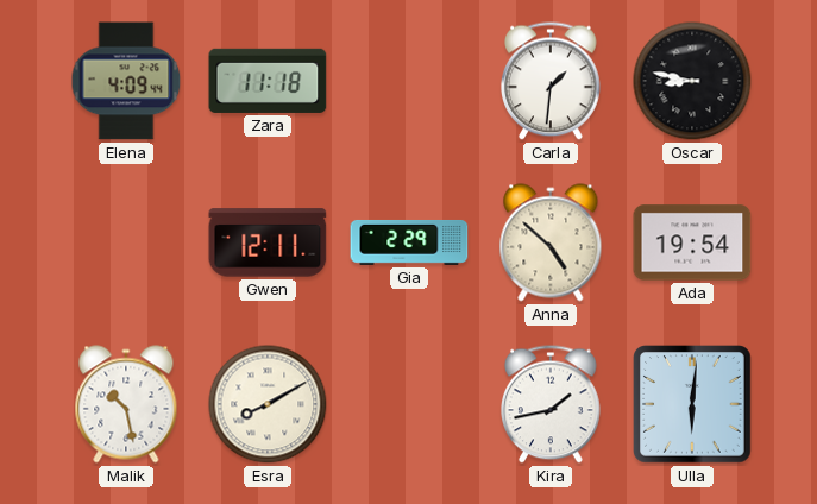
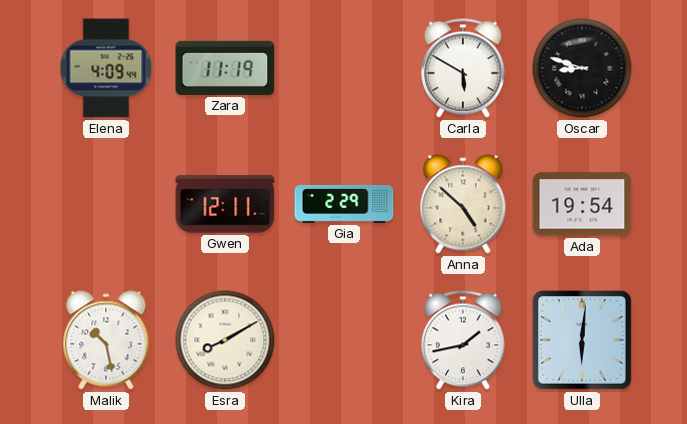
Zara: 11:18 -> 11:19 (225, 68)
Carla: 1:31 -> 5:50 (464, 68)
Oscar: 8:47 -> 8:48 (582, 68)
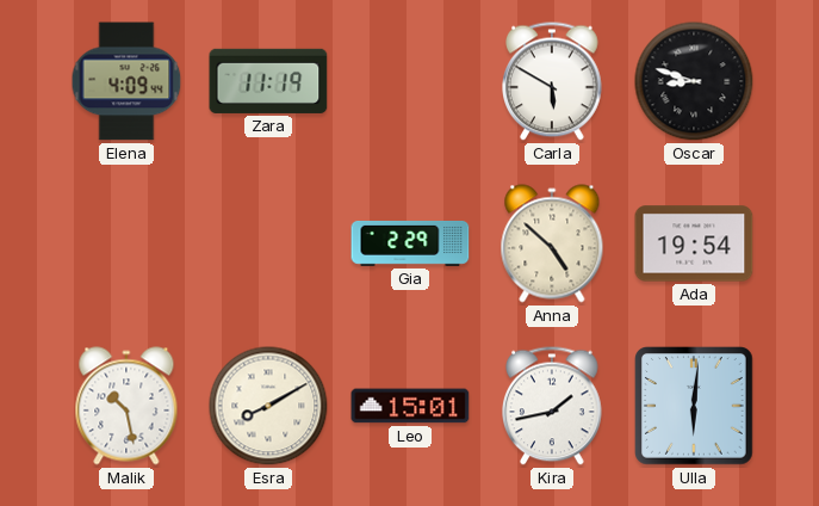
Gwen: 12:11 -> none (225, 204)
Leo: none -> 15:01 (410, 406)
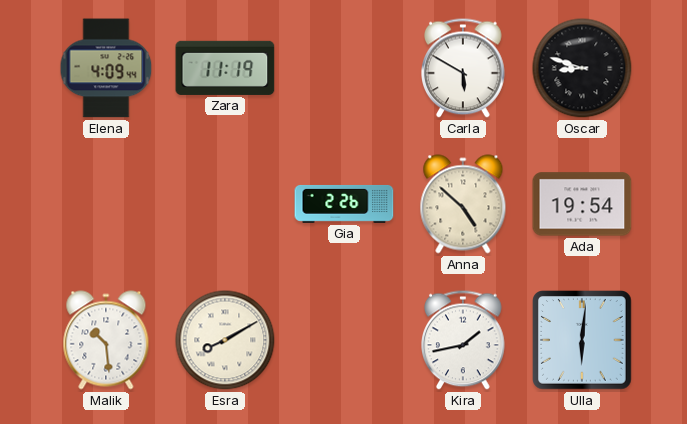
Gia: 2:29 -> 2:26 (344, 204)
Malik: 10:28 -> 10:29 (106, 340)
Leo: 15:01 -> none (410, 406)
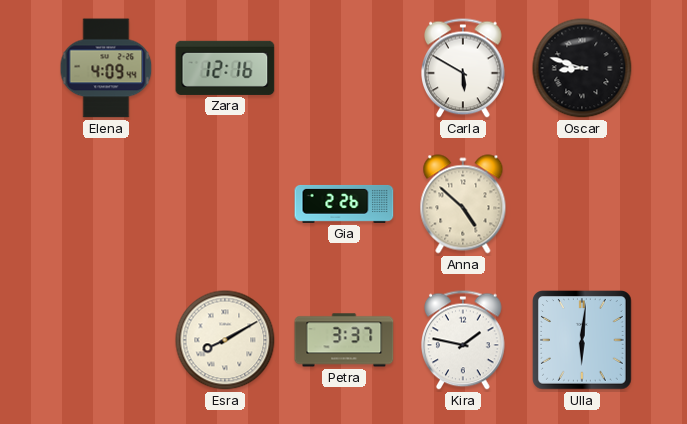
Zara: 11:19 -> 12:16 (225, 68)
Ada: 19:54 -> none (582, 204)
Malik: 10:29 -> none (106, 340)
Petra: none -> 3:37 (344, 340)
Kira: 1:43 -> 1:47 (464, 340)
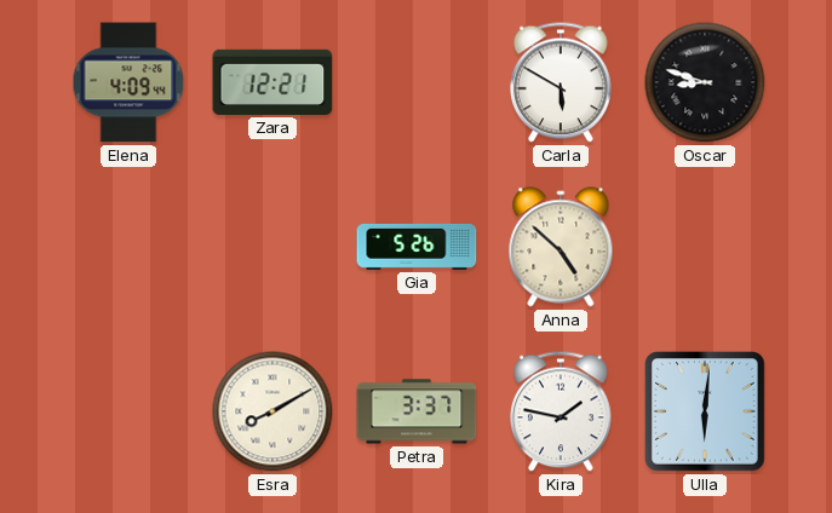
Zara: 12:16 -> 12:21 (272, 82)
Gia: 2:26 -> 5:26 (417, 247)
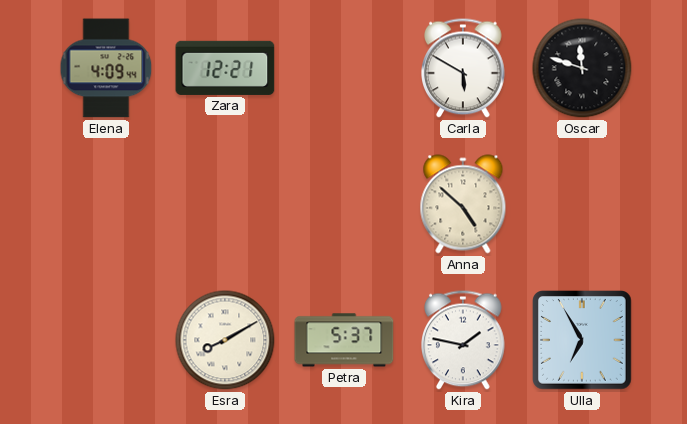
Oscar: 8:48 -> 11:48 (582, 68)
Gia: 5:26 -> none (417, 247)
Petra: 3:37 -> 5:37 (344, 340)
Ulla: 6:01 -> 6:55 (582, 340)
